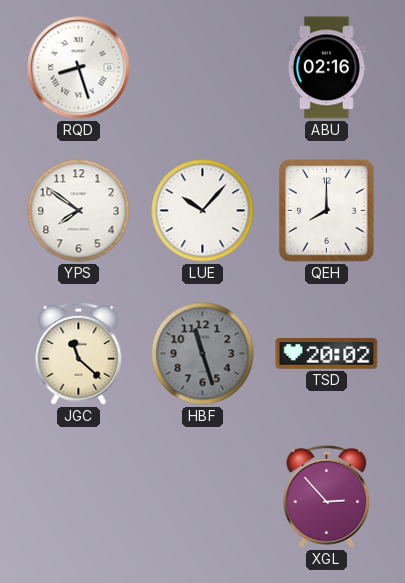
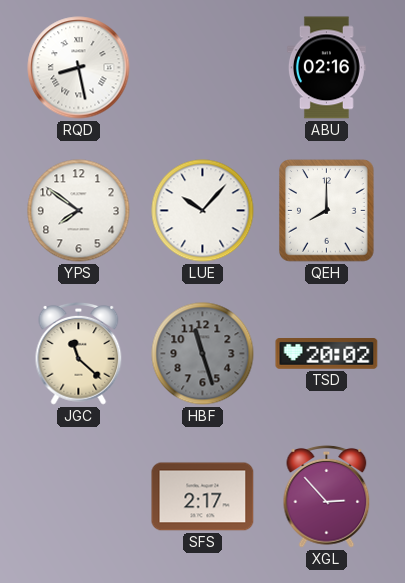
RQD: 8:27 -> 8:28 (79, 68)
SFS: none -> 2:17 (203, 497)
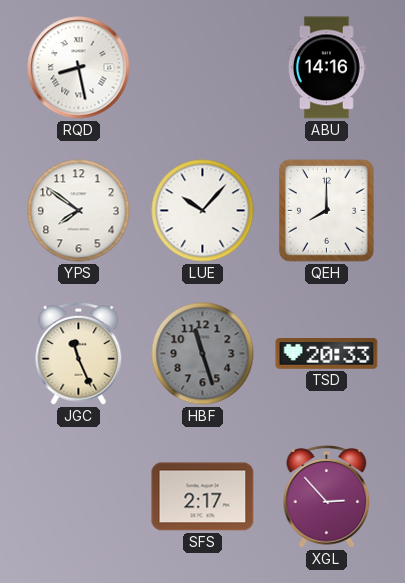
ABU: 02:16 -> 14:16 (326, 68)
JGC: 11:22 -> 11:26 (79, 354)
TSD: 20:02 -> 20:33 (327, 354)
